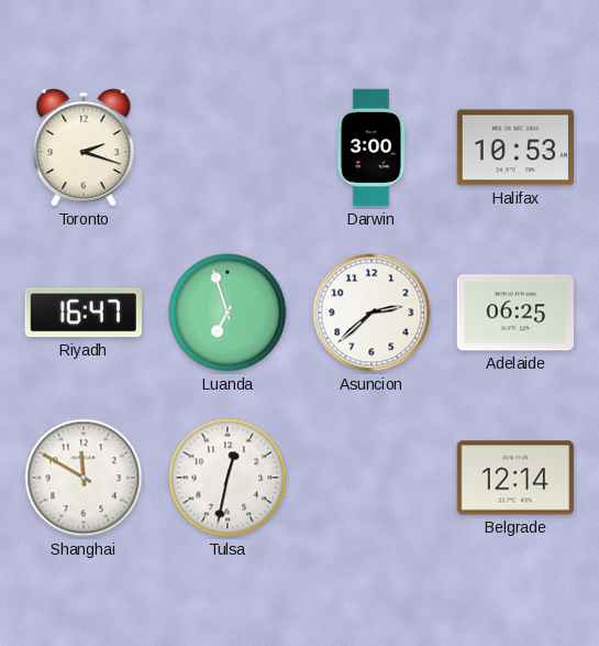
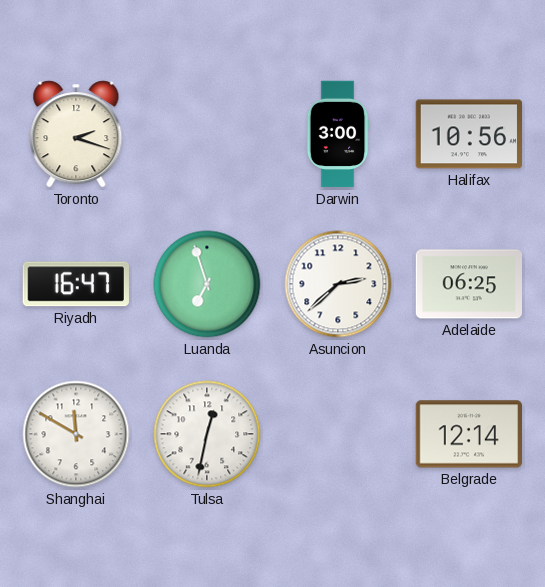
Halifax: 10:53 -> 10:56 (469, 134)
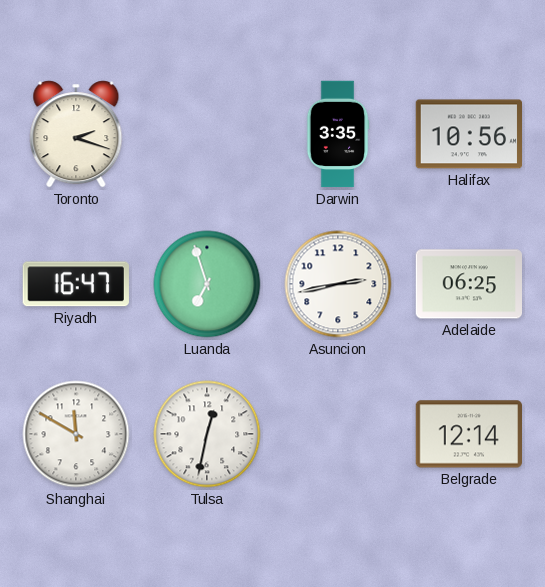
Darwin: 3:00 -> 3:35 (338, 134)
Asuncion: 2:38 -> 2:43 (338, 284)
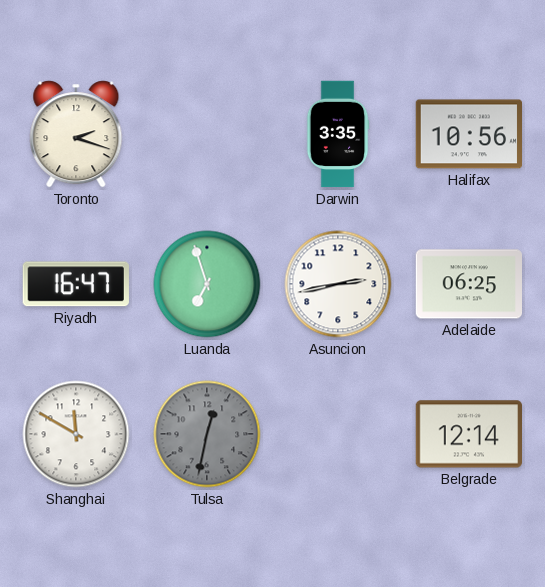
Tulsa dial: white -> grey (207, 434)
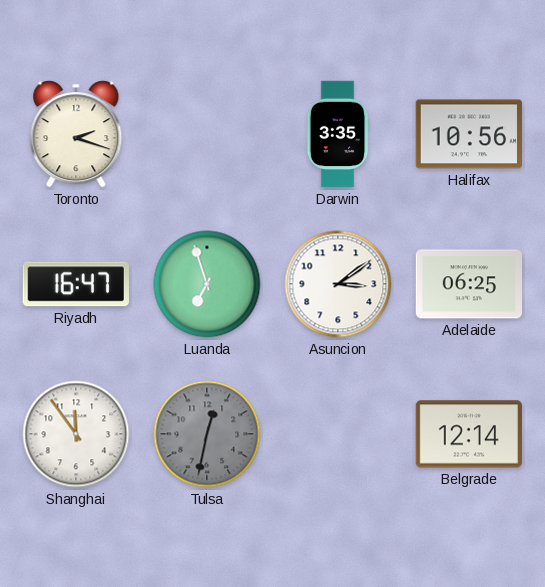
Asuncion: 2:43 -> 3:09 (338, 284)
Shanghai: 11:50 -> 11:54 (76, 434)
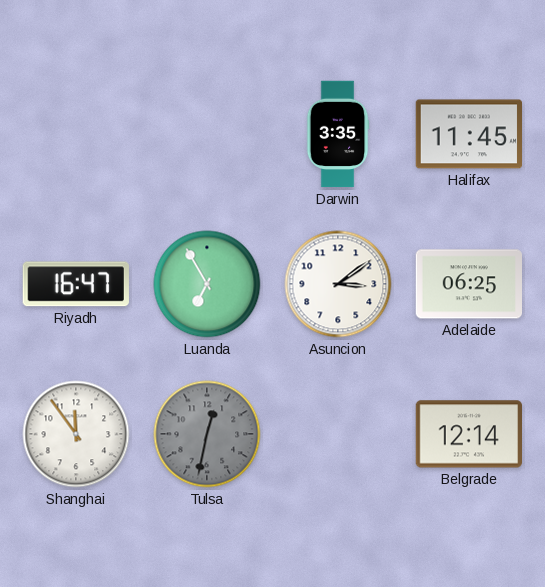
Toronto: 2:18 -> none (76, 134)
Halifax: 10:56 -> 11:45 (469, 134)
Luanda: 6:57 -> 6:55 (207, 284)
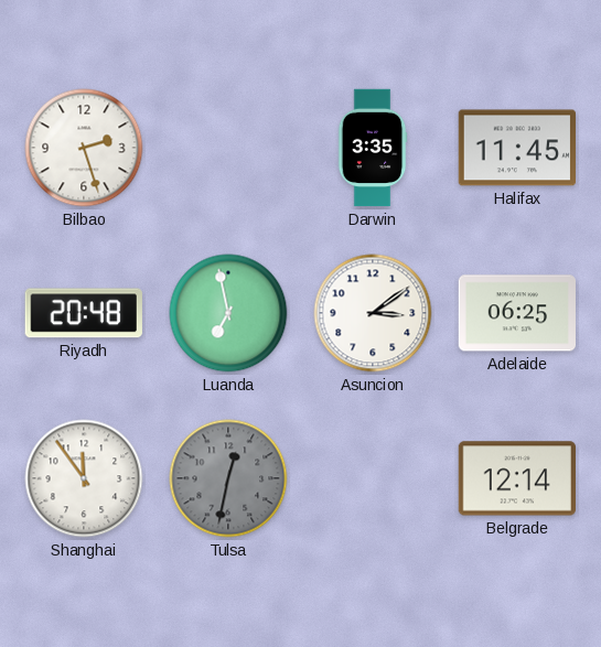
Bilbao: none -> 2:27 (84, 148)
Riyadh: 16:47 -> 20:48 (84, 313)
Luanda: 6:55 -> 6:58 (228, 313)
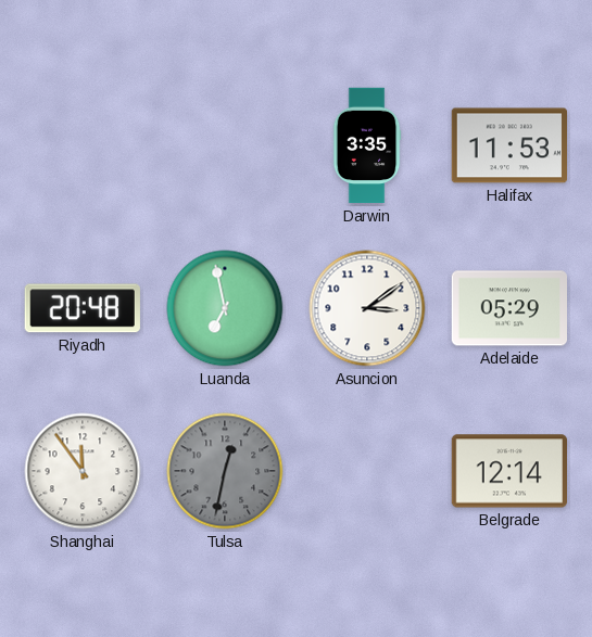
Bilbao: 2:27 -> none (84, 148)
Halifax: 11:45 -> 11:53 (509, 145)
Adelaide: 06:25 -> 05:29 (508, 308)
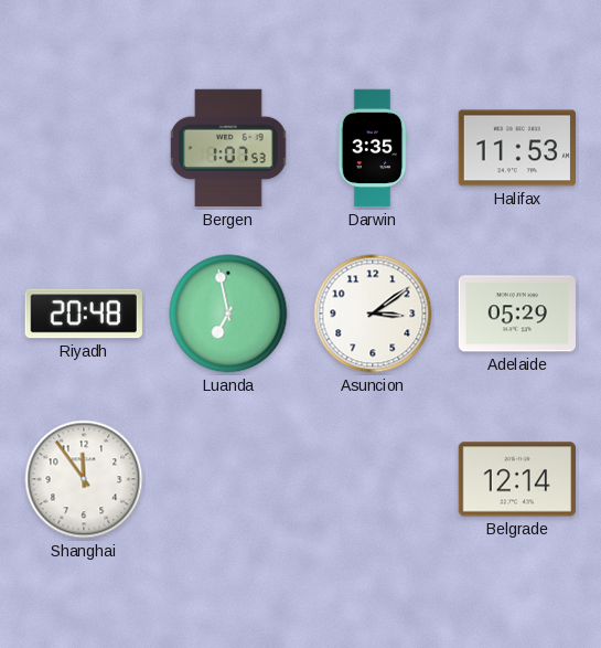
Bergen: none -> 1:07 (228, 148)
Tulsa: 12:32 -> none (225, 471)
